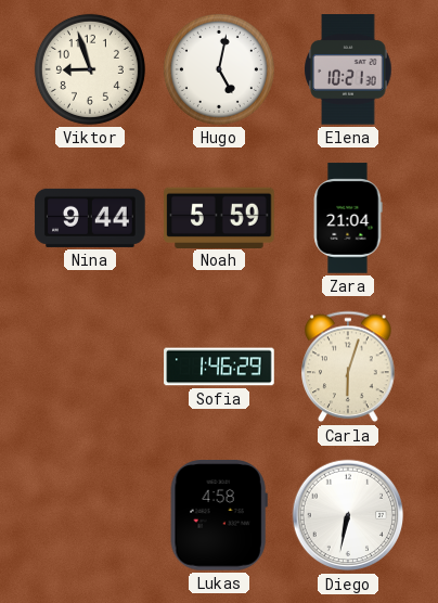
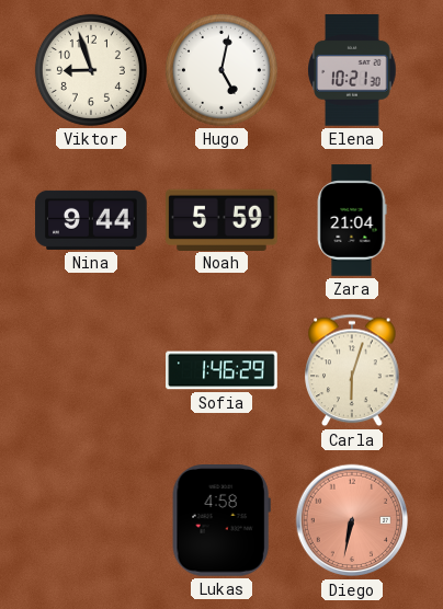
Diego dial: white -> salmon (352, 520)
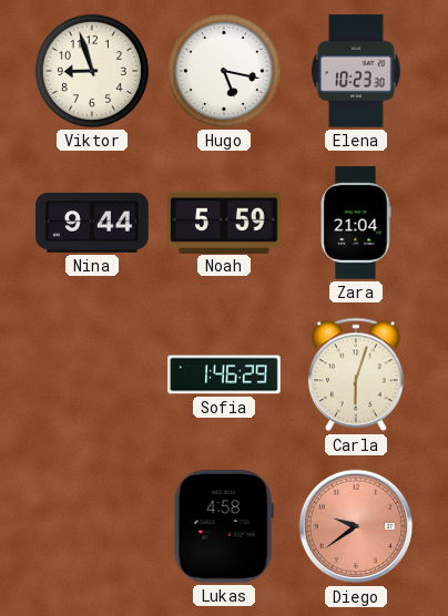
Hugo: 5:02 -> 5:17 (224, 71)
Elena: 10:21 -> 10:23 (356, 71)
Diego: 6:32 -> 9:39 (356, 526)
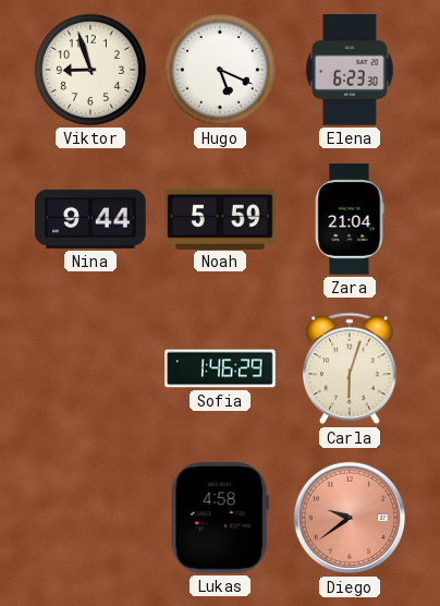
Hugo: 5:17 -> 5:19 (220, 70)
Elena: 10:23 -> 6:23 (350, 70)
